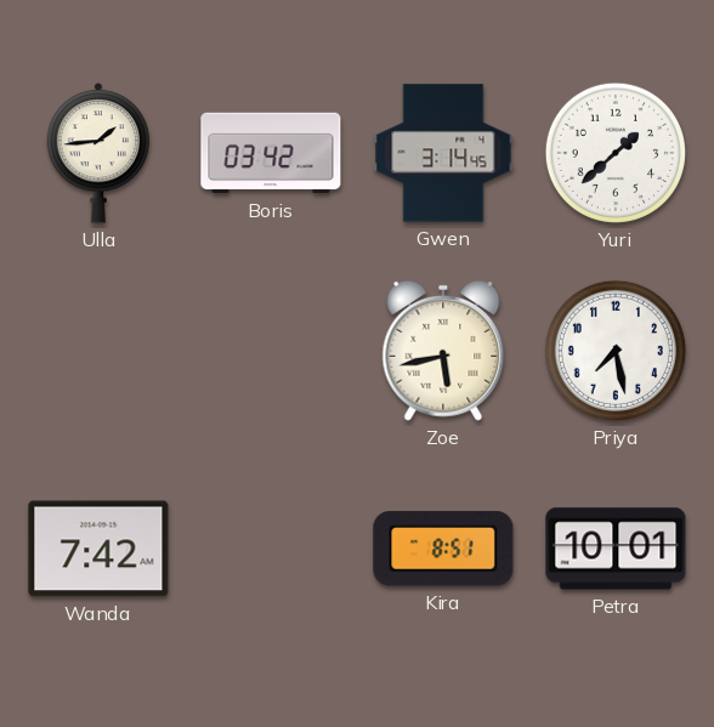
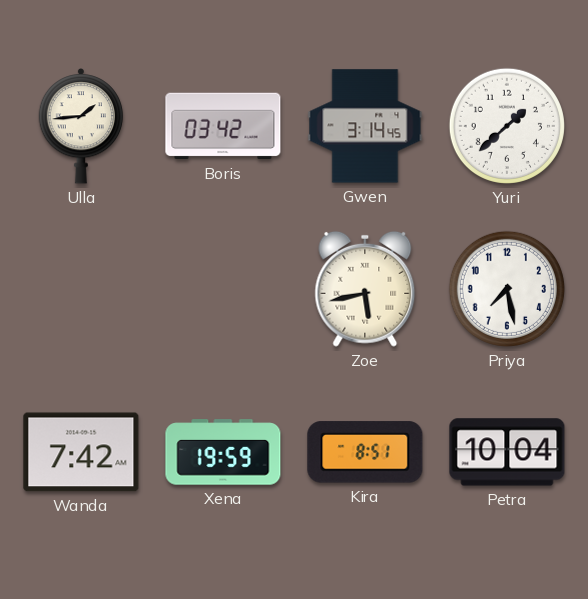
Xena: none -> 19:59 (223, 452)
Petra: 10:01 -> 10:04 (507, 452)
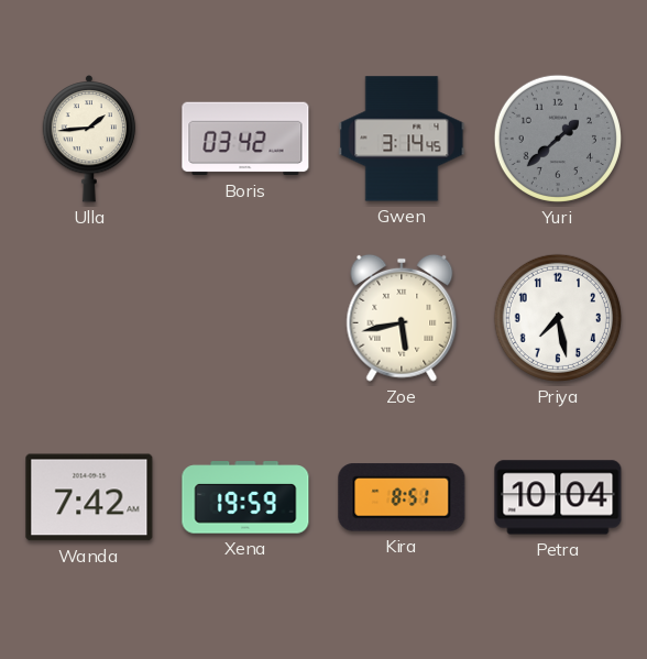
Yuri dial: white -> grey (558, 139)
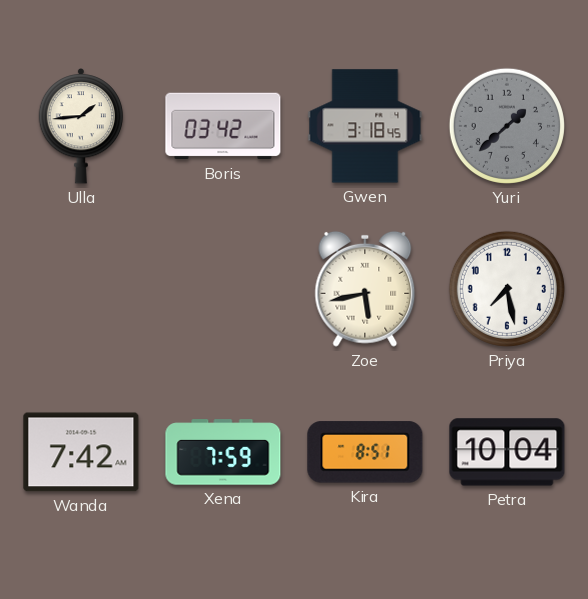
Gwen: 3:14 -> 3:18 (365, 126)
Xena: 19:59 -> 7:59 (223, 452)
